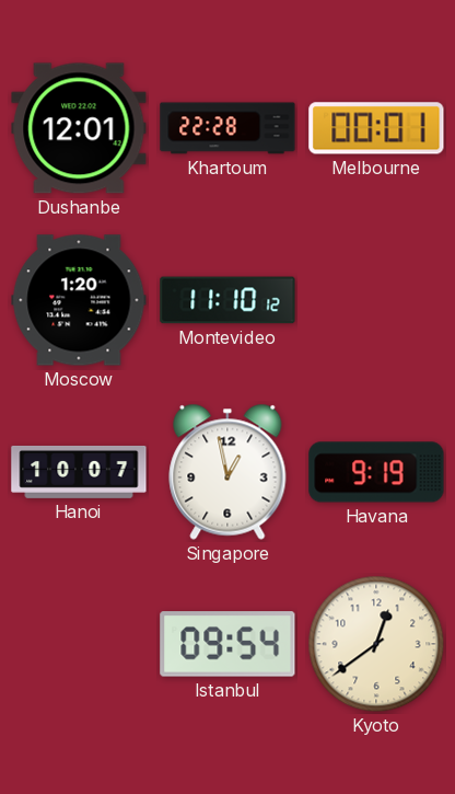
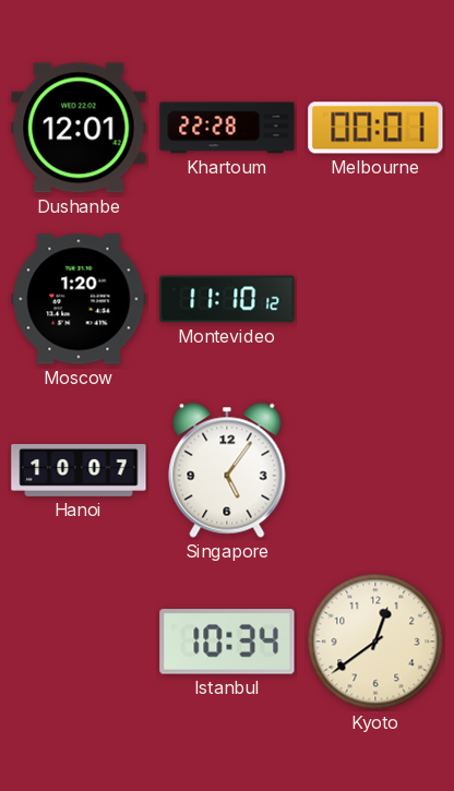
Singapore: 12:58 -> 5:06 (227, 470)
Havana: 9:19 -> none (376, 472)
Istanbul: 09:54 -> 10:34 (227, 642)
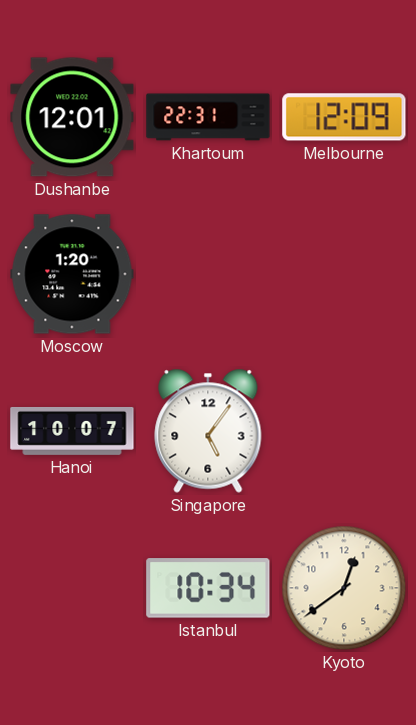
Khartoum: 22:28 -> 22:31 (208, 117)
Melbourne: 00:01 -> 12:09 (344, 117)
Montevideo: 11:10 -> none (227, 299)
